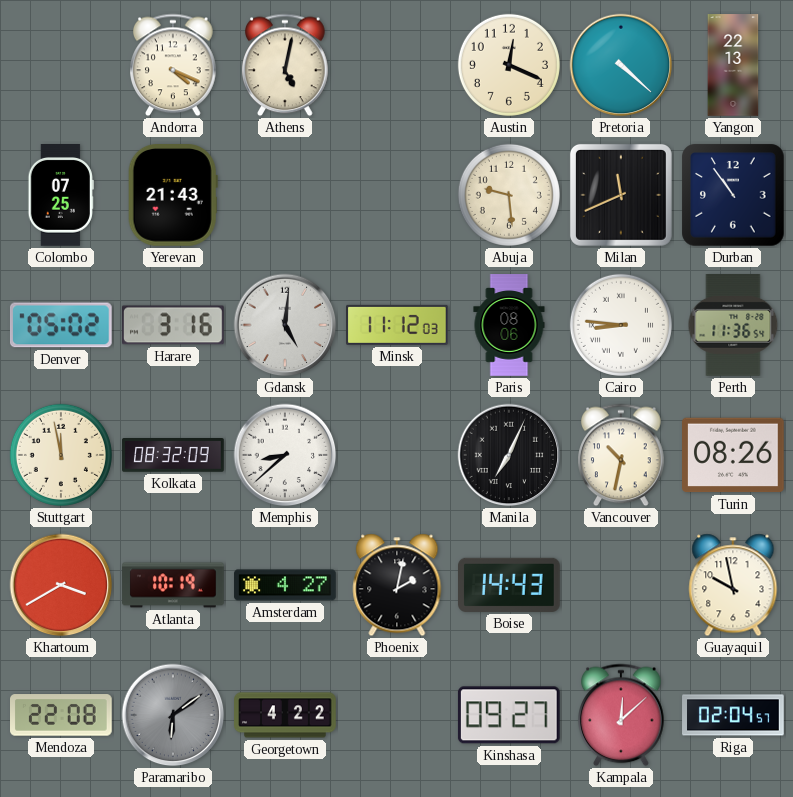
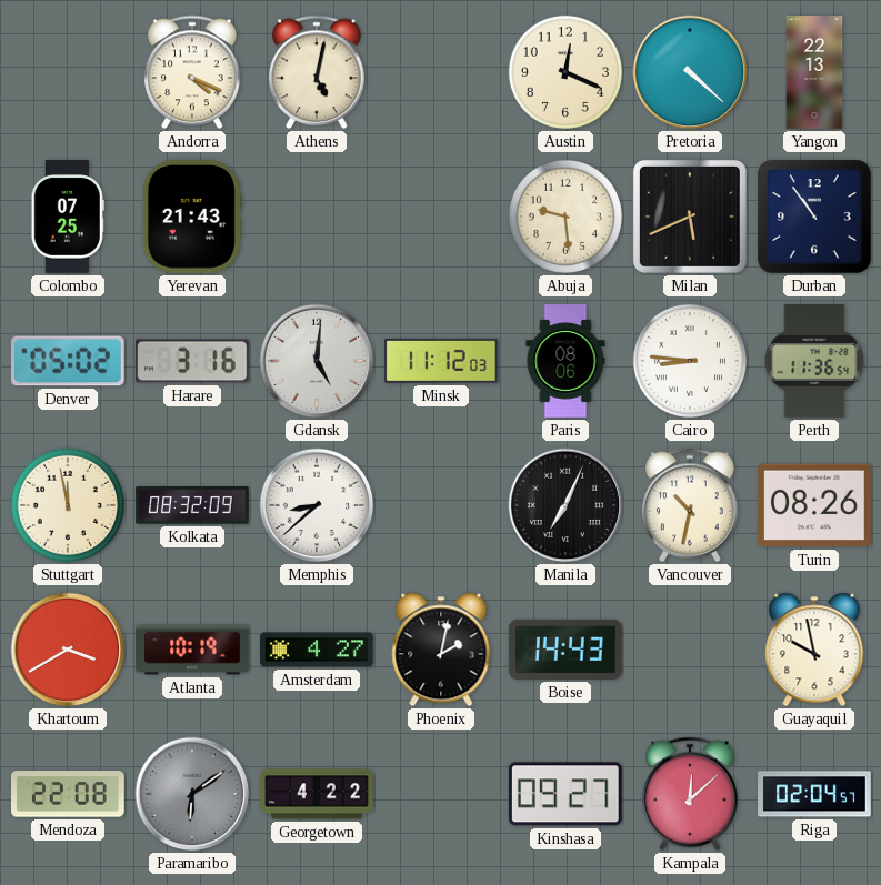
Milan: 11:41 -> 5:41 (690, 217)
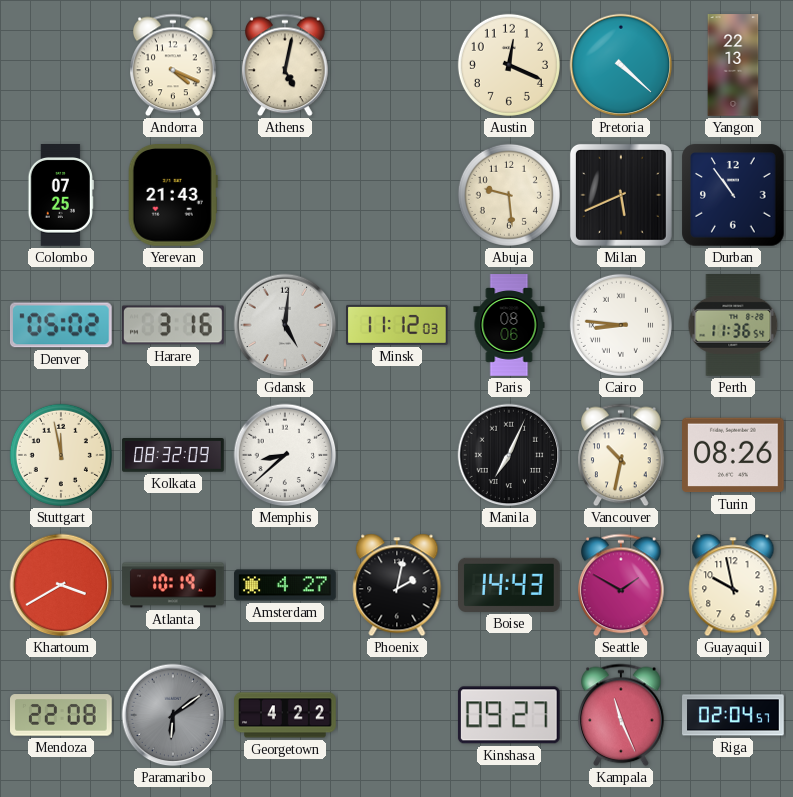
Seattle: none -> 1:50 (622, 585)
Kampala: 12:08 -> 11:26 (622, 715)
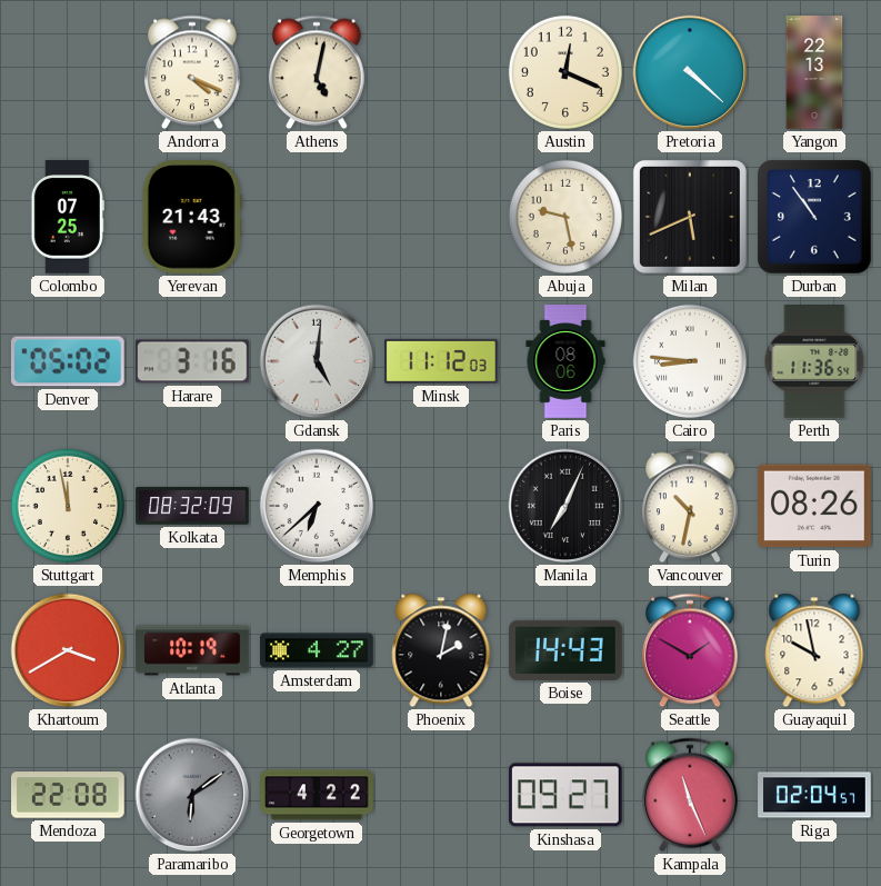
Abuja: 9:29 -> 9:28 (565, 217)
Memphis: 8:38 -> 6:38 (317, 506)
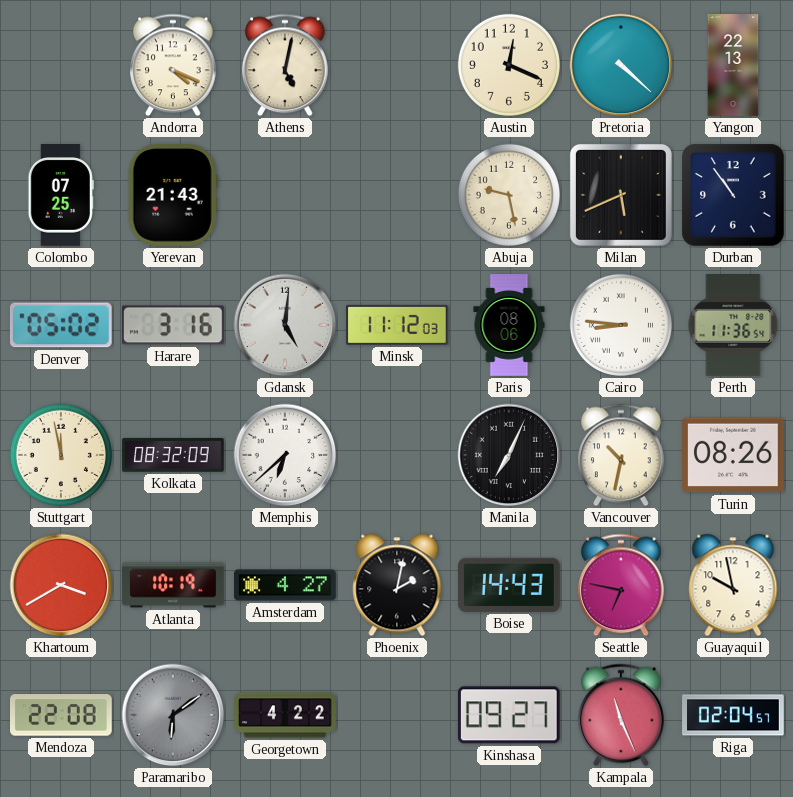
Seattle: 1:50 -> 6:47 (622, 585)
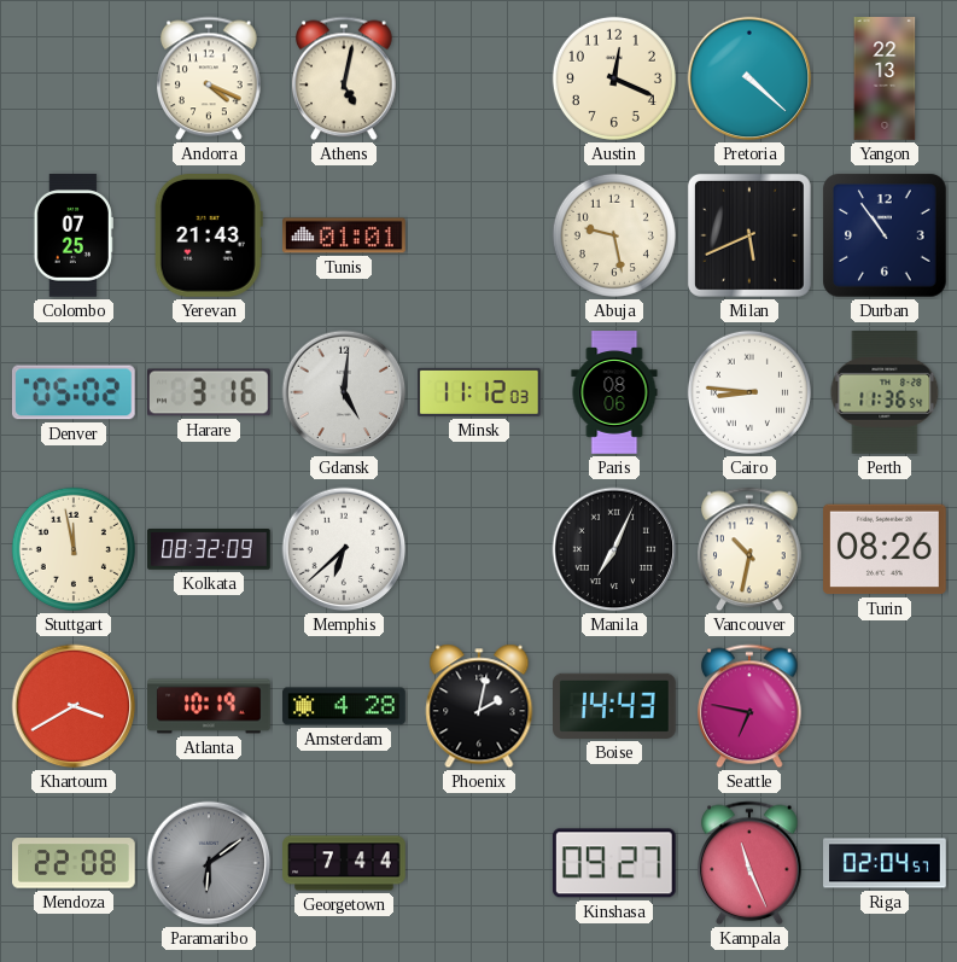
Tunis: none -> 01:01 (344, 235)
Amsterdam: 4:27 -> 4:28 (344, 706)
Guayaquil: 9:58 -> none (733, 585)
Georgetown: 4:22 -> 7:44 (344, 863)
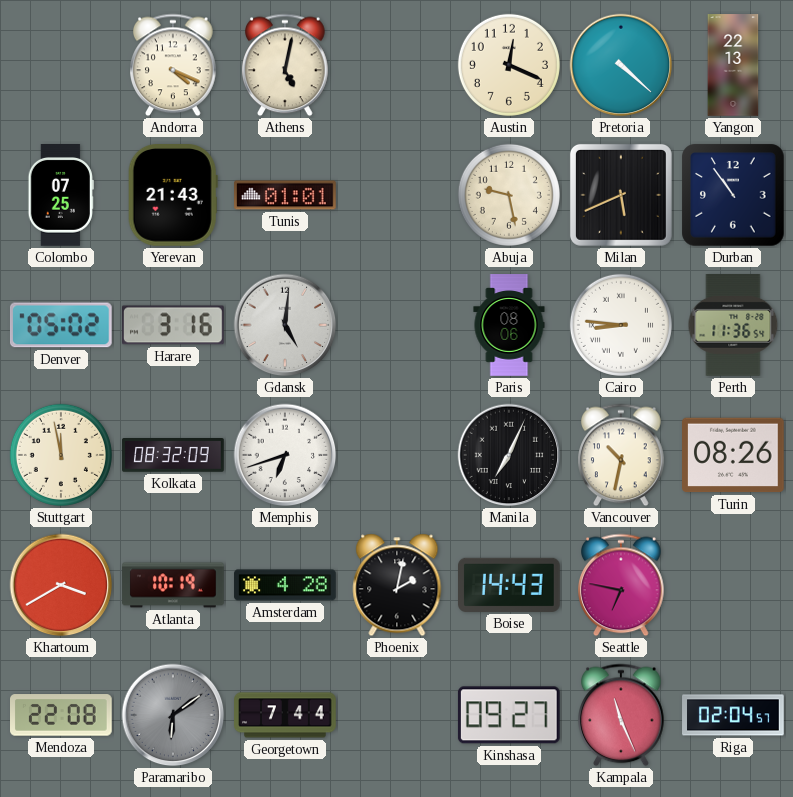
Minsk: 11:12 -> none (480, 392)
Memphis: 6:38 -> 6:42 (285, 455)
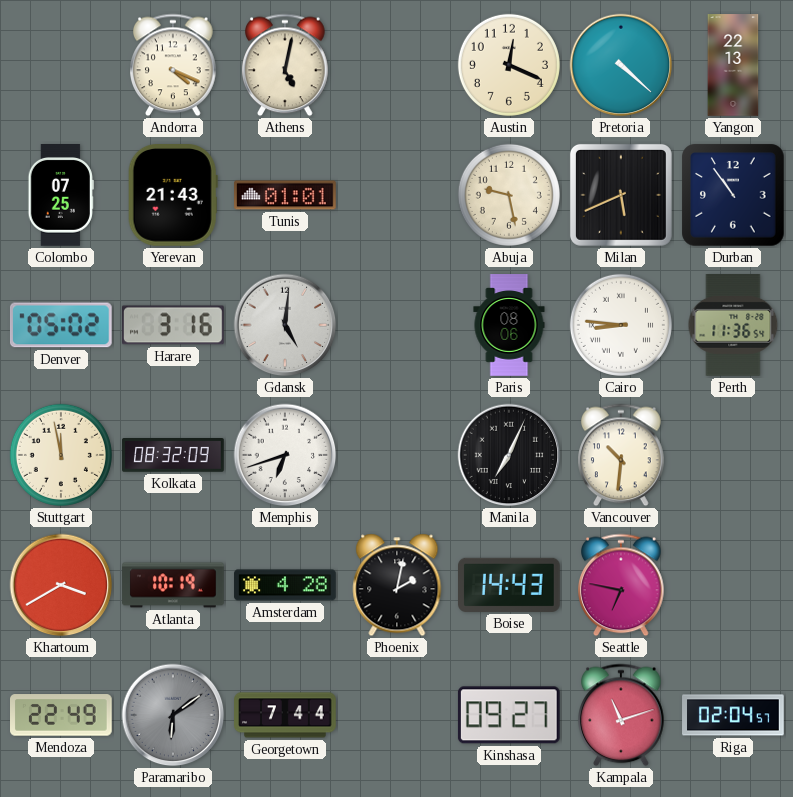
Vancouver: 10:32 -> 10:31 (622, 455)
Turin: 08:26 -> none (734, 455)
Mendoza: 22:08 -> 22:49 (62, 715)
Kampala: 11:26 -> 11:12 (622, 715)
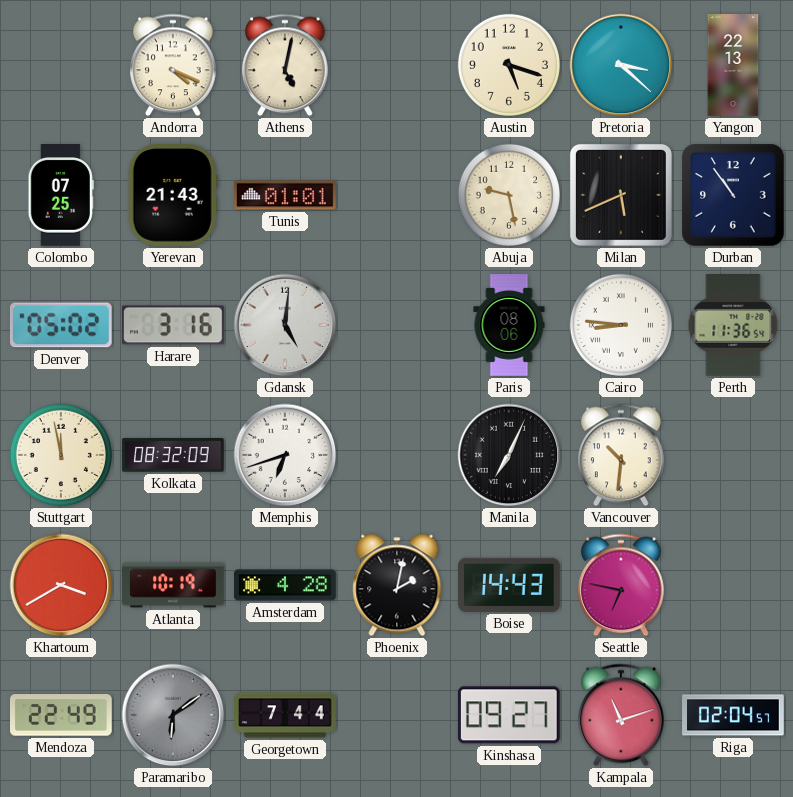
Austin: 12:19 -> 5:18 (509, 65)
Pretoria: 4:22 -> 3:22 (621, 65)
